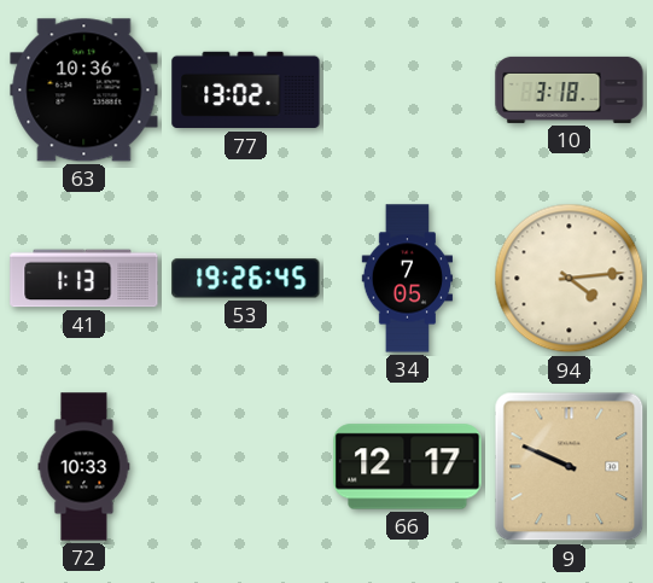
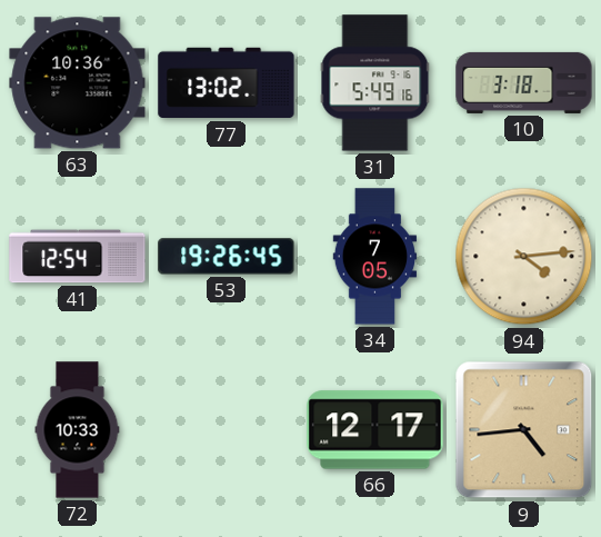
31: none -> 5:49 (375, 83)
41: 1:13 -> 12:54 (78, 257)
9: 9:49 -> 4:44 (524, 430)
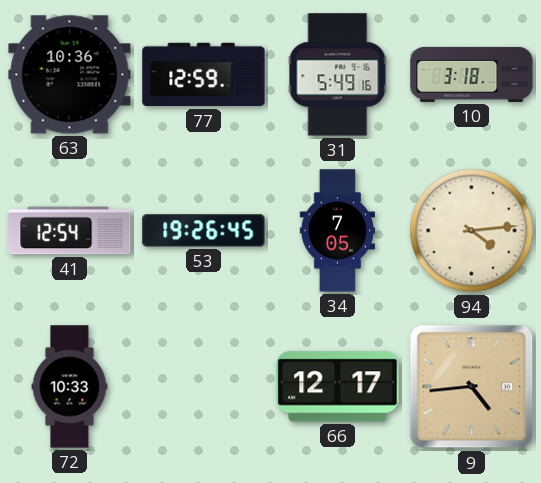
77: 13:02 -> 12:59 (204, 75)
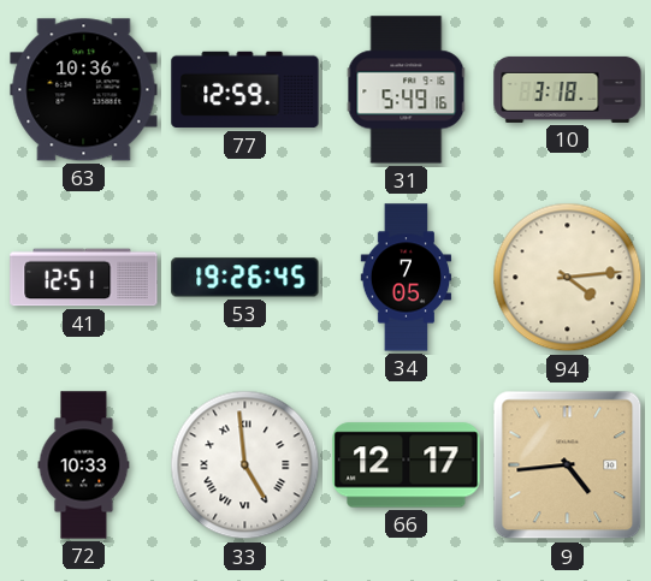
41: 12:54 -> 12:51 (84, 278)
33: none -> 4:59 (245, 466)
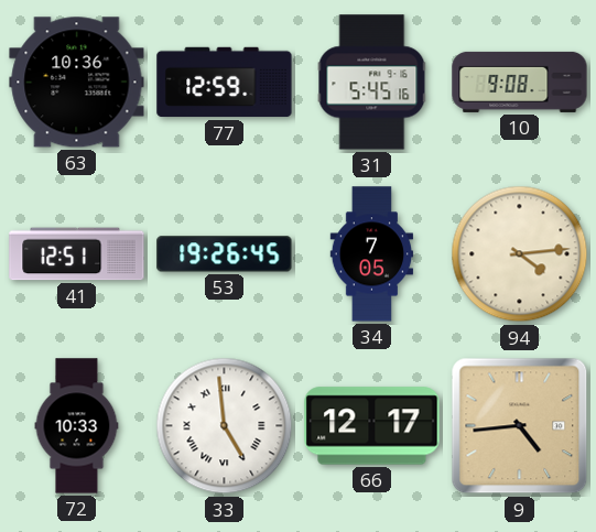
31: 5:49 -> 5:45 (372, 83)
10: 3:18 -> 9:08 (520, 82)
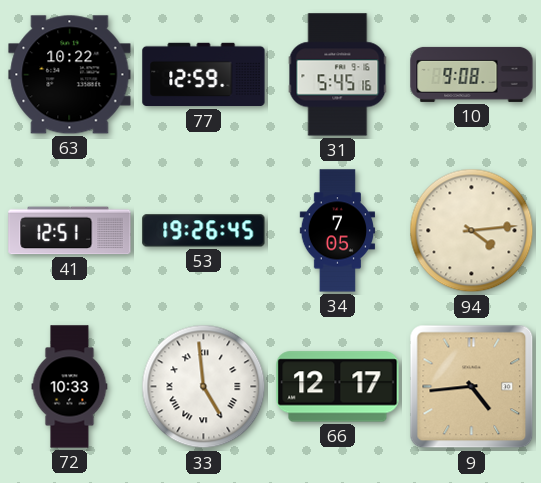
63: 10:36 -> 10:22 (70, 75)
